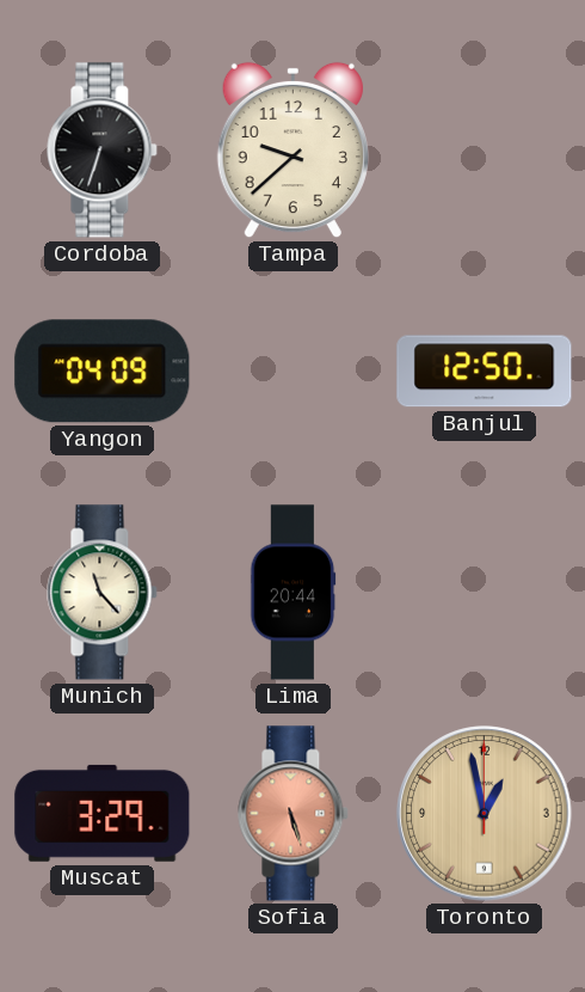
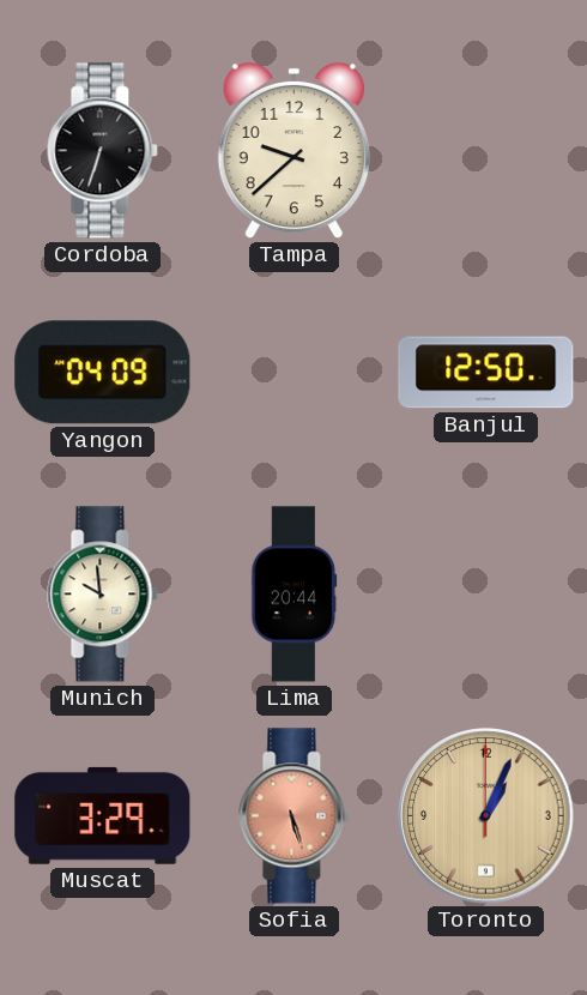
Munich: 11:23 -> 9:59 (103, 595)
Toronto: 12:58 -> 1:04 (486, 816)
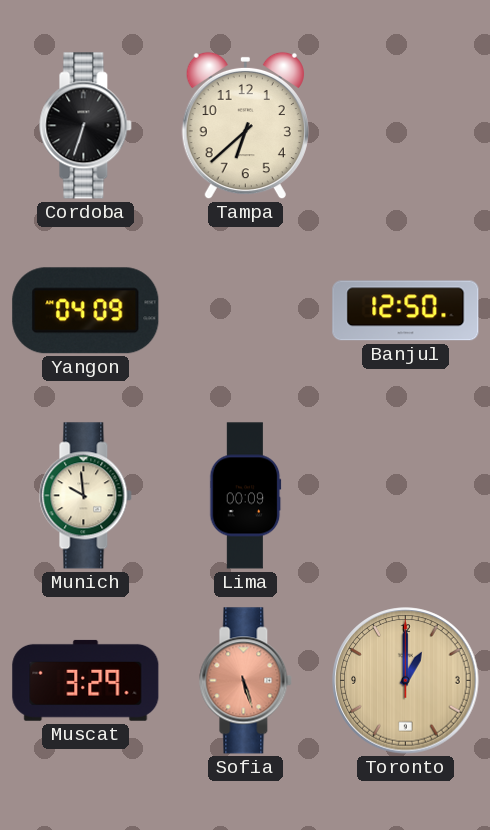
Tampa: 9:38 -> 6:38 (245, 126)
Lima: 20:44 -> 00:09 (246, 496)
Toronto: 1:04 -> 1:00 (406, 681)
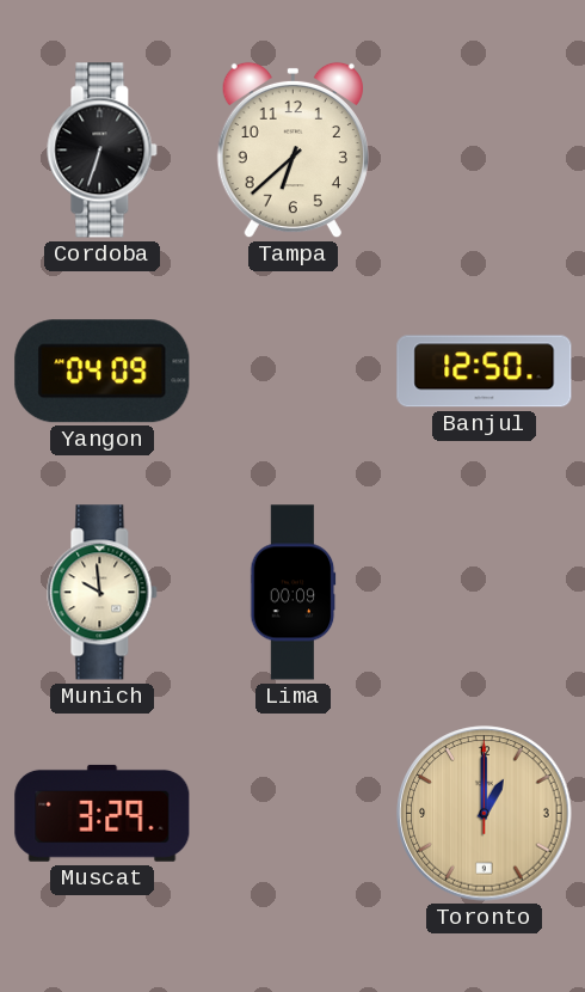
Sofia: 5:27 -> none (246, 681)
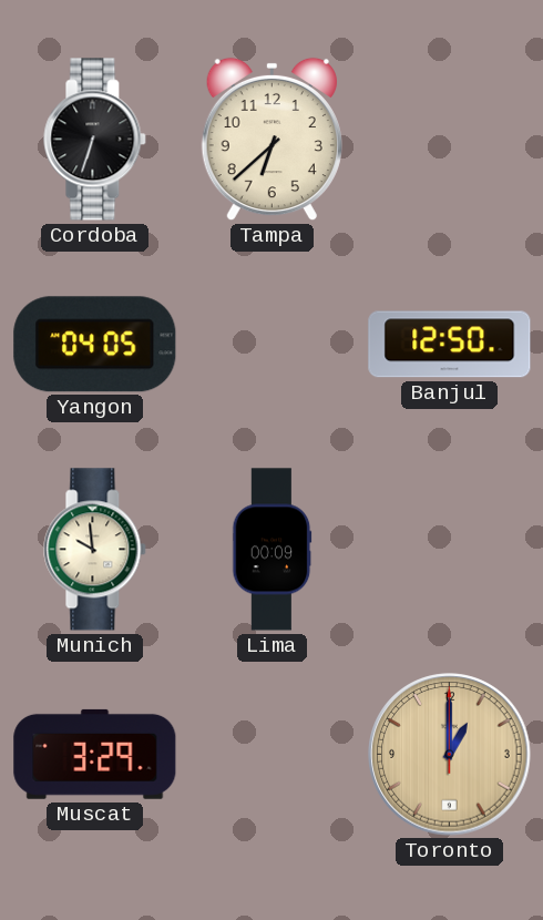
Yangon: 04:09 -> 04:05 (95, 345)
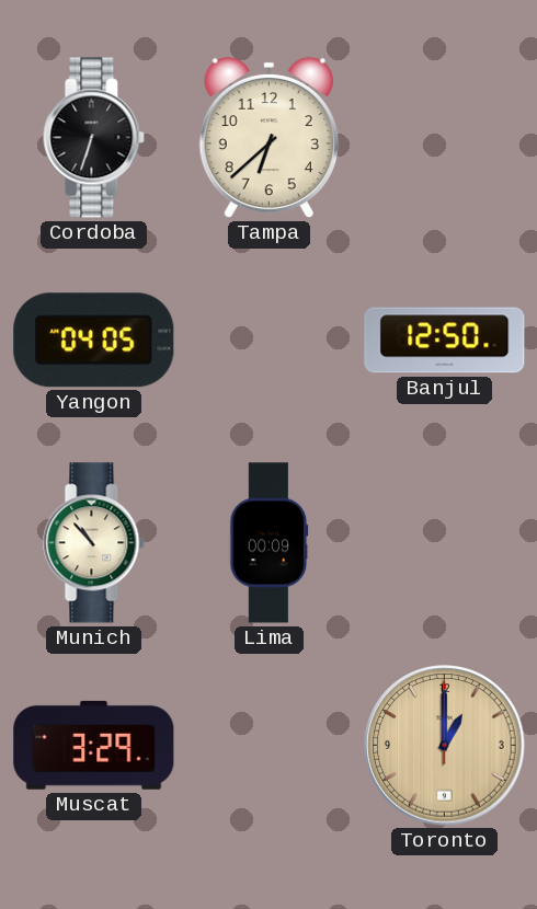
Munich: 9:59 -> 10:53 (94, 543)
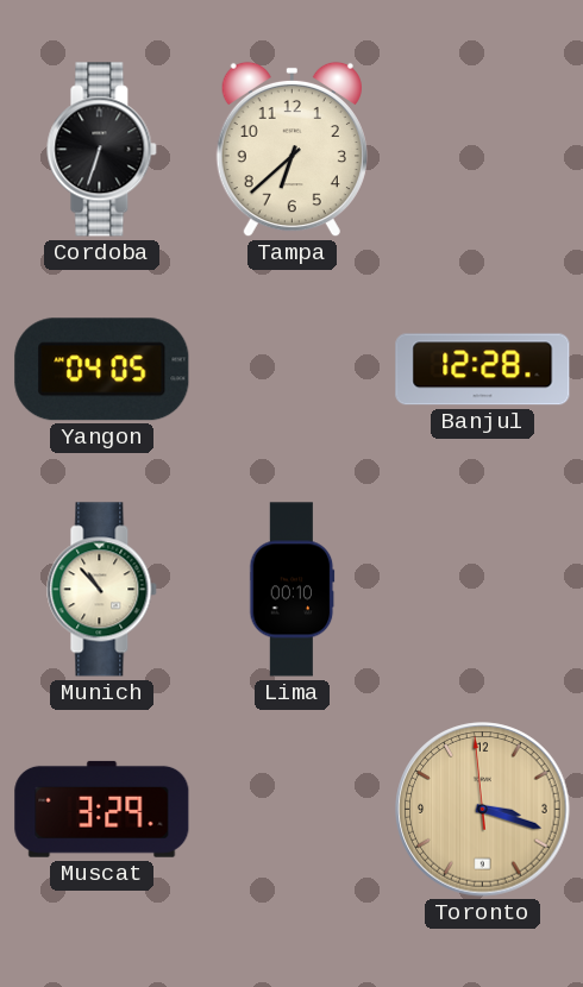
Banjul: 12:50 -> 12:28 (483, 370)
Lima: 00:09 -> 00:10 (293, 590)
Toronto: 1:00 -> 3:17 (483, 810)
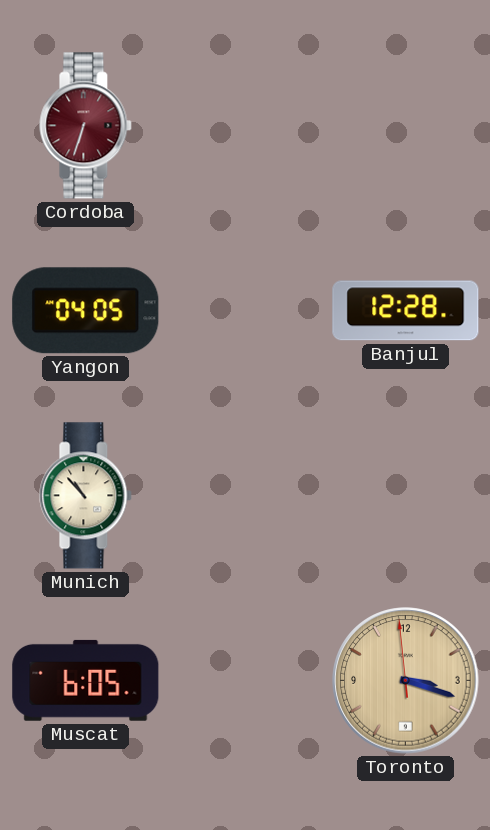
Cordoba dial: black -> burgundy (86, 126)
Tampa: 6:38 -> none (291, 150)
Lima: 00:10 -> none (293, 590)
Muscat: 3:29 -> 6:05 (86, 680)
